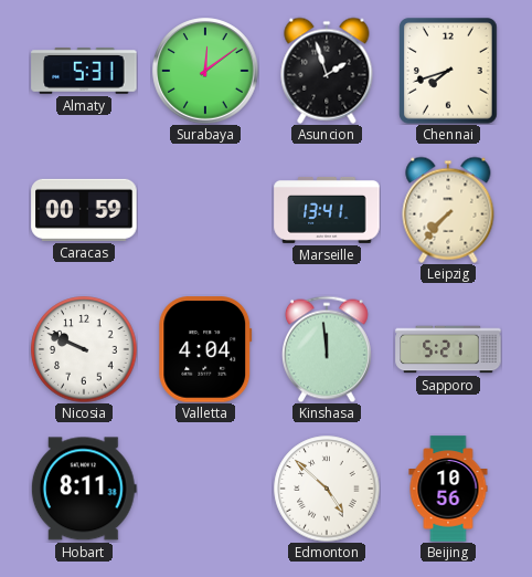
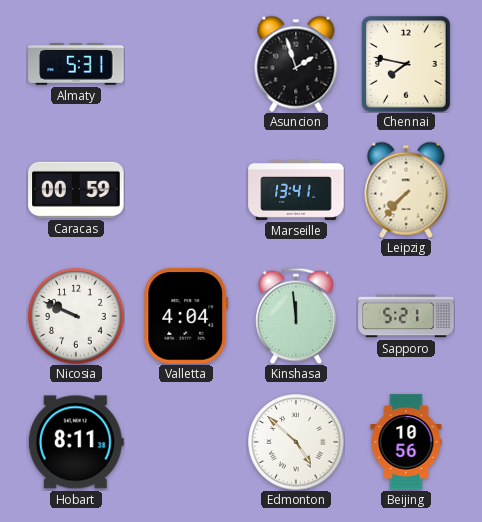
Surabaya: 12:09 -> none (205, 71)
Chennai: 7:42 -> 7:47 (406, 64)
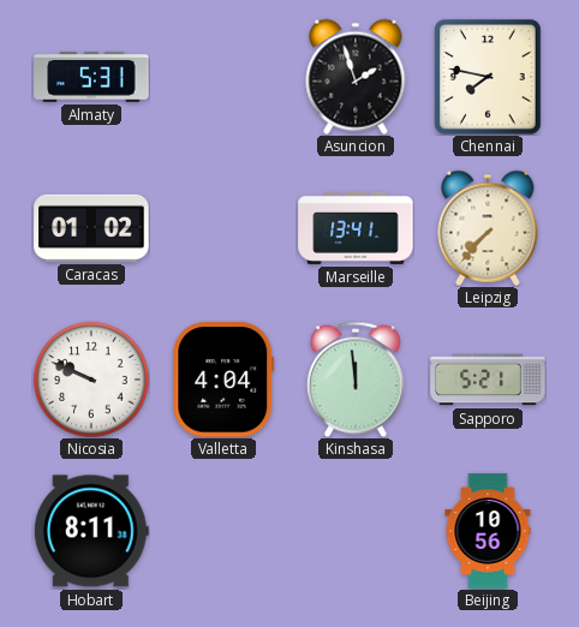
Caracas: 00:59 -> 01:02 (91, 228)
Edmonton: 4:52 -> none (296, 442)
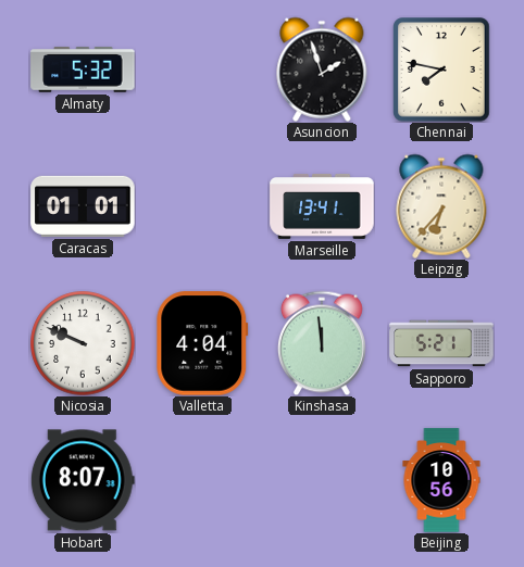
Almaty: 5:31 -> 5:32 (83, 70)
Caracas: 01:02 -> 01:01 (83, 206)
Leipzig: 7:37 -> 6:37 (441, 206)
Hobart: 8:11 -> 8:07 (83, 480)
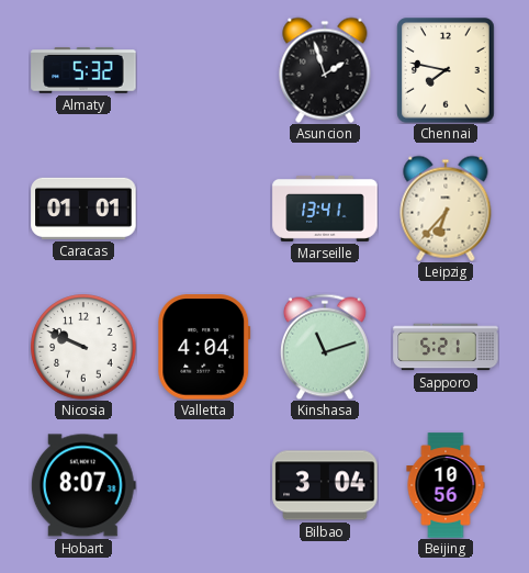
Kinshasa: 11:59 -> 11:12 (325, 347)
Bilbao: none -> 3:04 (325, 485)
